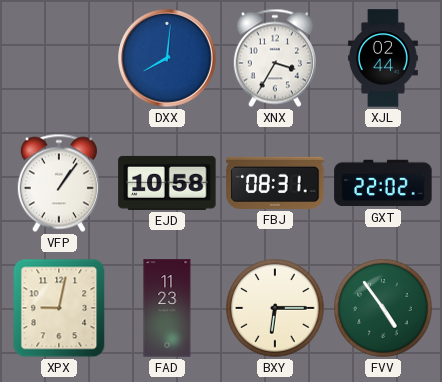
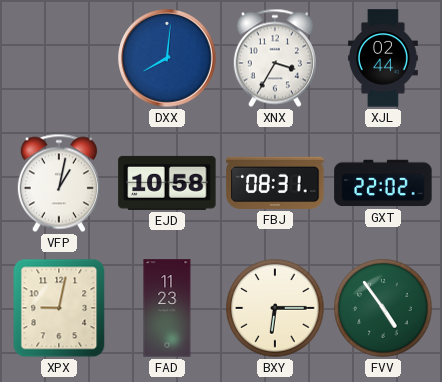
VFP: 1:06 -> 1:02 (59, 183)
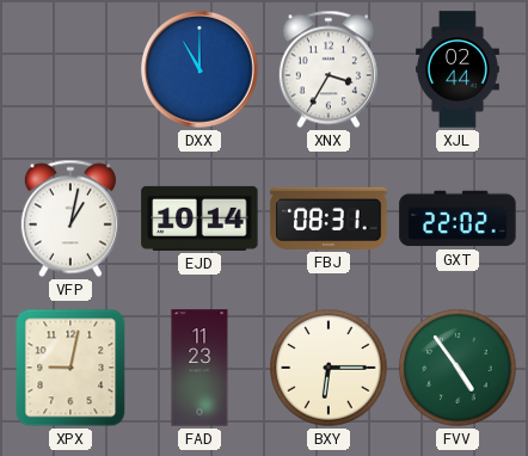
DXX: 8:01 -> 11:00 (201, 70)
EJD: 10:58 -> 10:14 (199, 218)
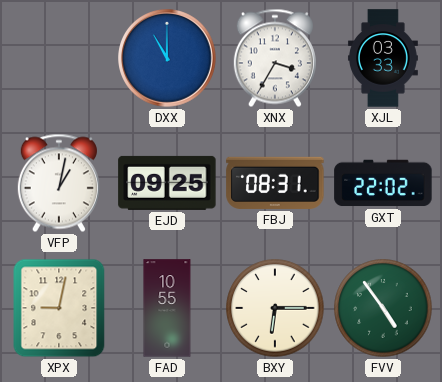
XJL: 02:44 -> 03:33 (383, 58)
EJD: 10:14 -> 09:25 (167, 183)
FAD: 11:23 -> 10:55 (167, 308)
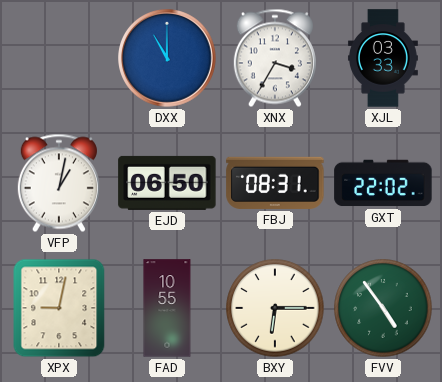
EJD: 09:25 -> 06:50 (167, 183)
